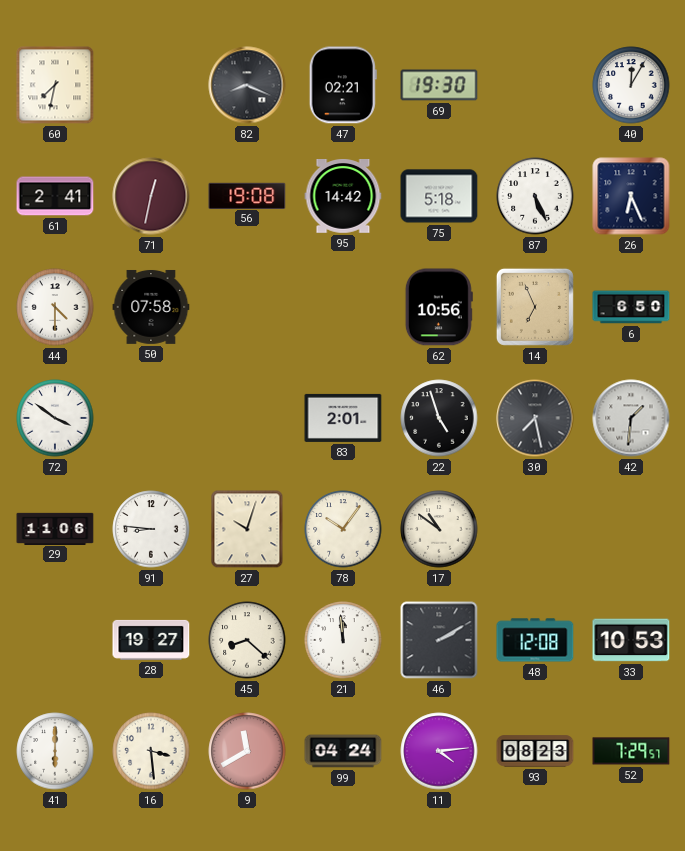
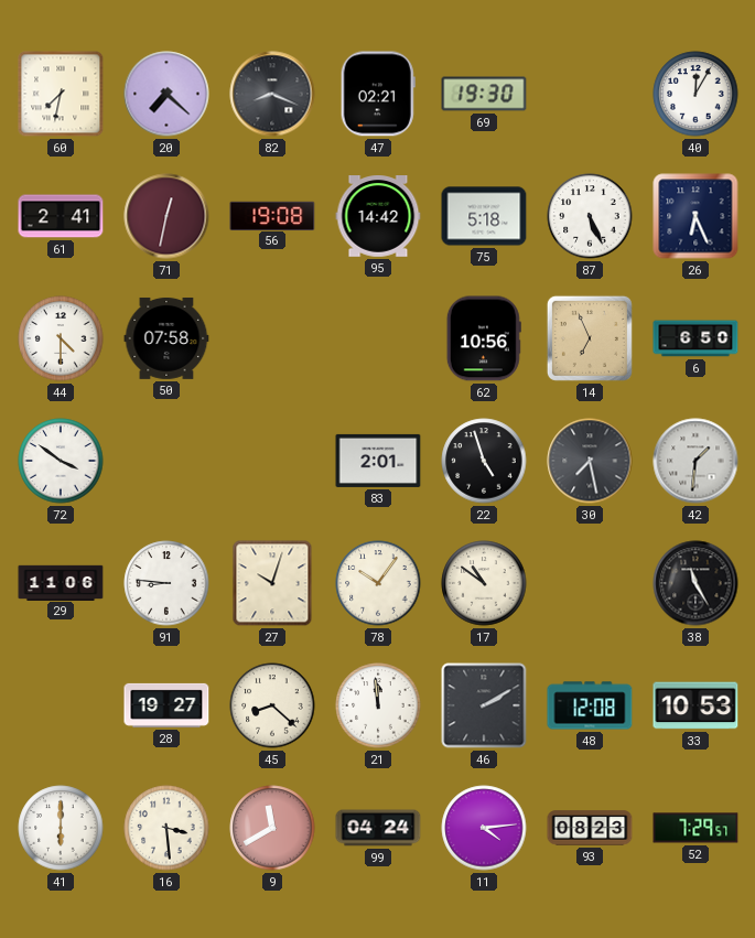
20: none -> 7:22 (166, 94)
38: none -> 11:25 (695, 583)
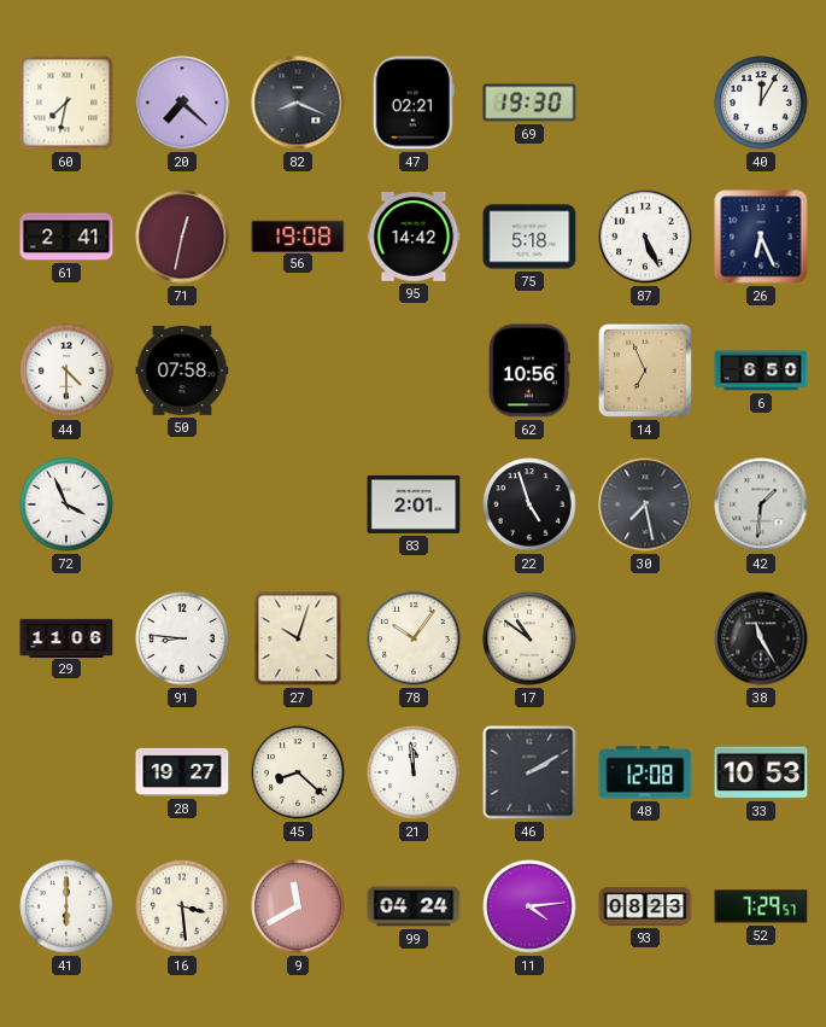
72: 3:51 -> 3:56 (66, 504)
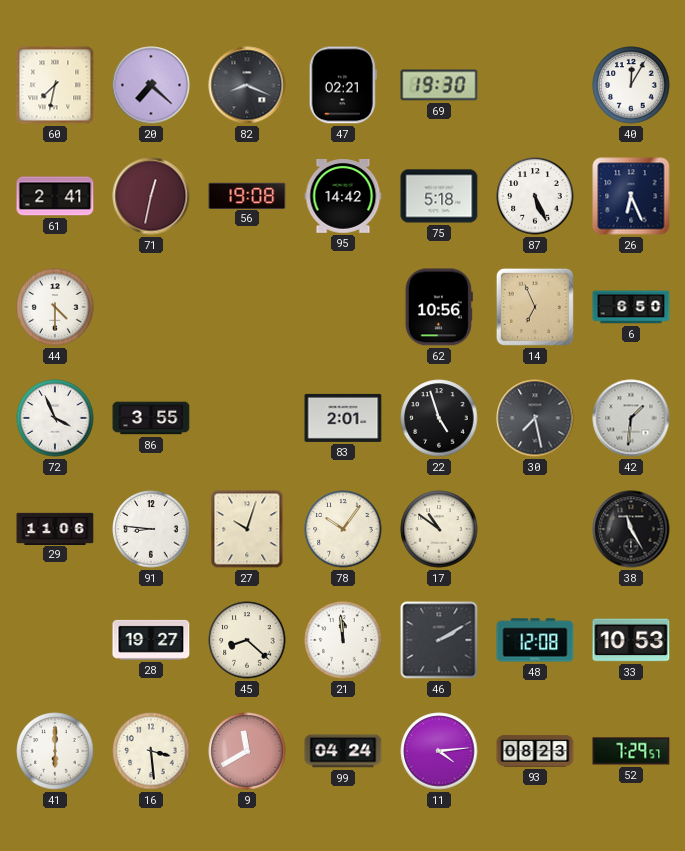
50: 07:58 -> none (182, 370)
86: none -> 3:55 (151, 418)
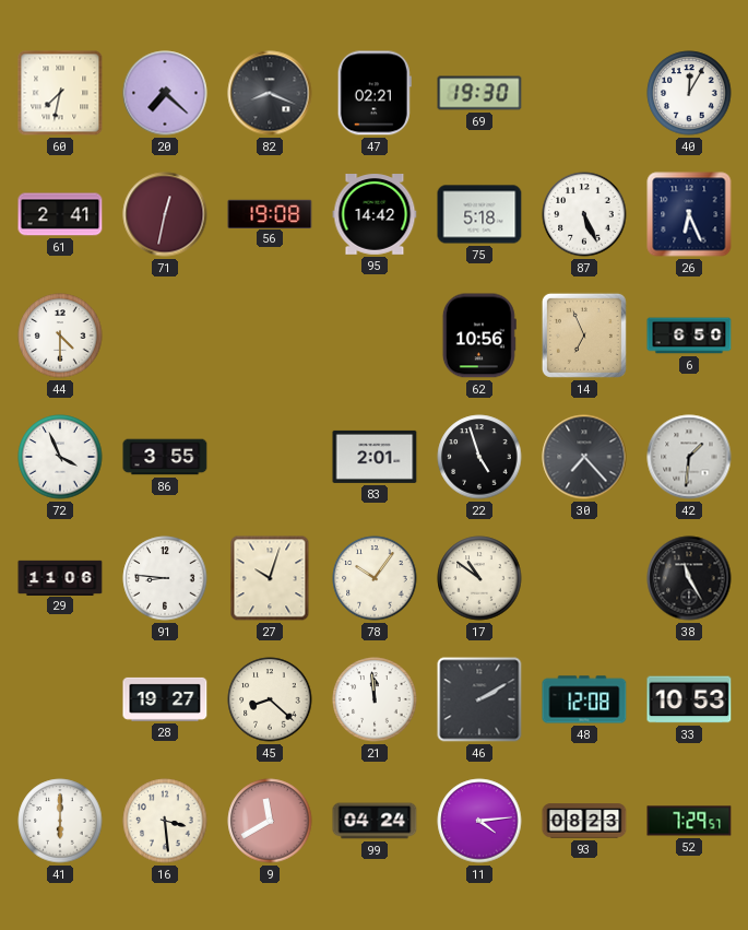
30: 7:28 -> 7:23 (584, 457)
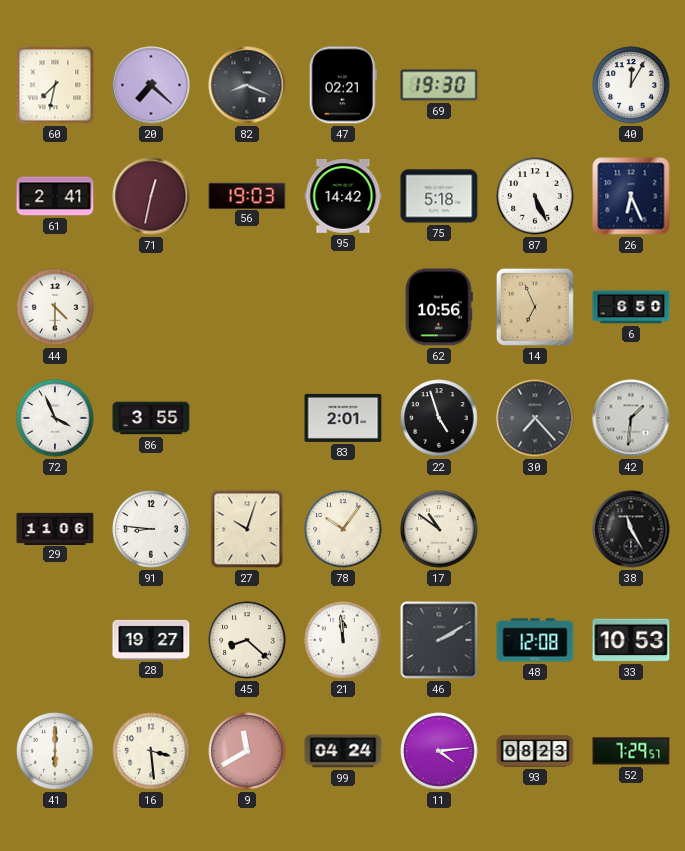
56: 19:08 -> 19:03 (247, 195)
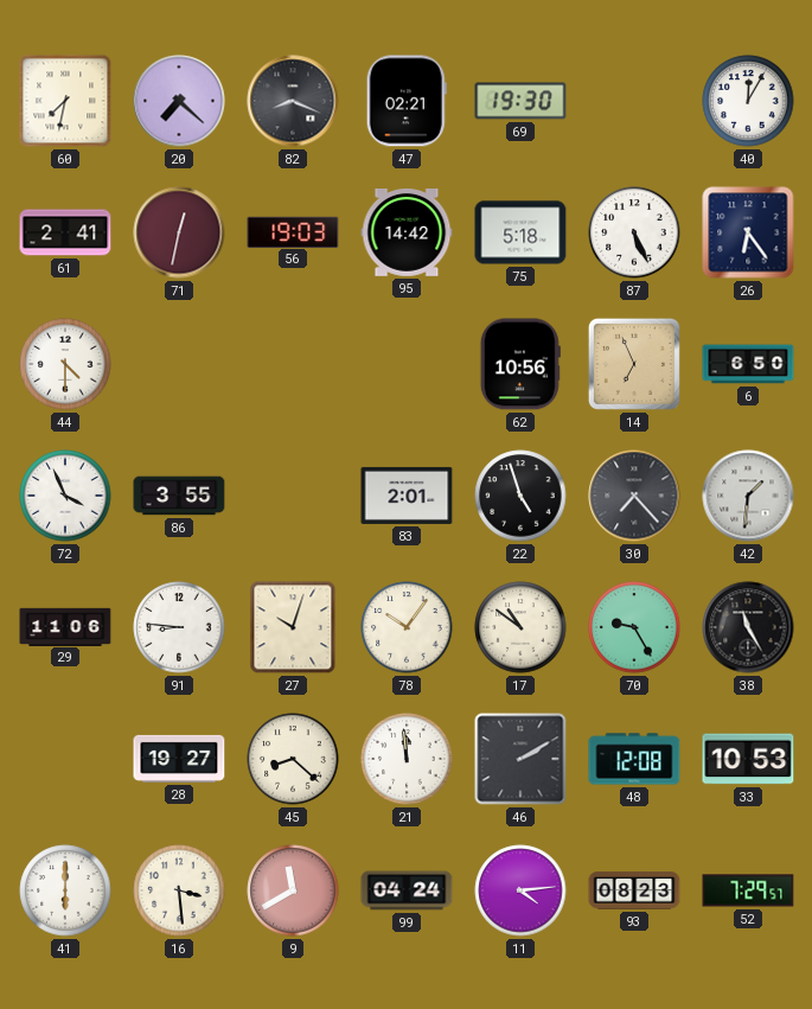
26: 6:26 -> 6:24 (748, 232)
70: none -> 9:25 (634, 627)
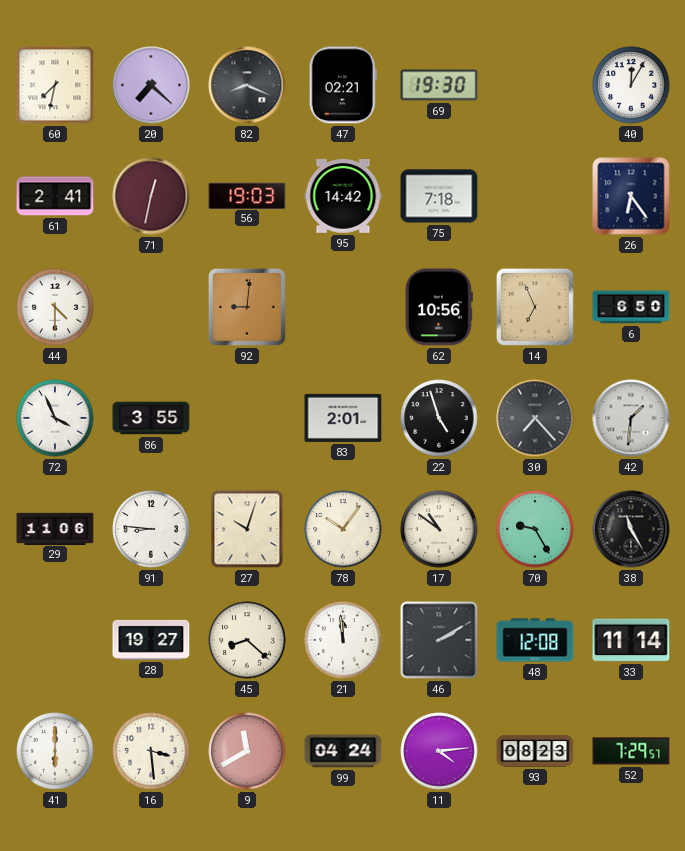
75: 5:18 -> 7:18 (439, 196)
87: 5:26 -> none (634, 232)
92: none -> 9:01 (247, 307)
33: 10:53 -> 11:14 (631, 640)
